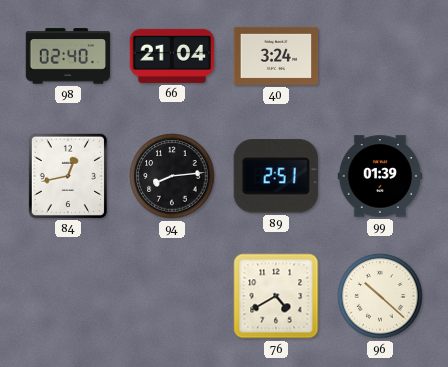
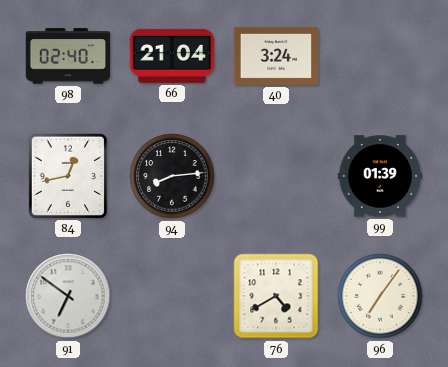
89: 2:51 -> none (276, 176)
91: none -> 6:51 (68, 296)
96: 10:22 -> 7:06 (380, 296)
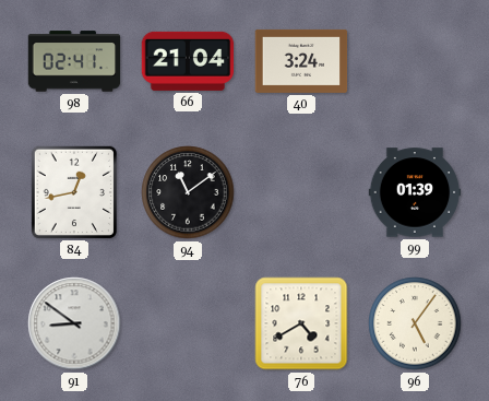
98: 02:40 -> 02:41 (74, 61)
94: 8:14 -> 11:09 (188, 192)
91: 6:51 -> 8:51 (74, 323)
96: 7:06 -> 5:06 (415, 323)
